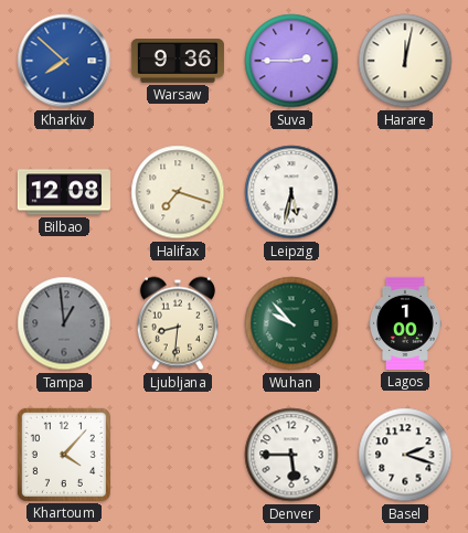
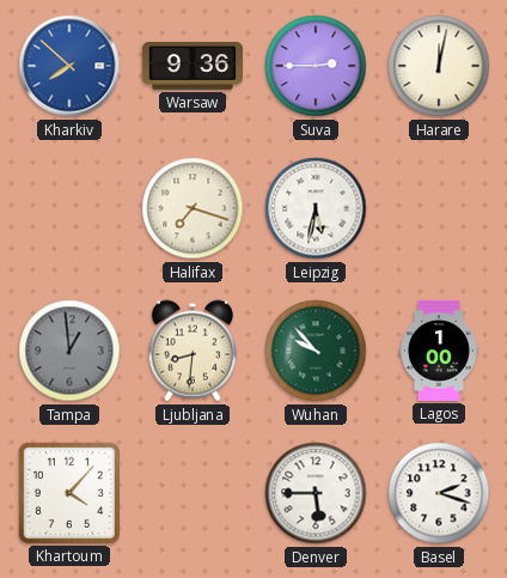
Bilbao: 12:08 -> none (64, 192)
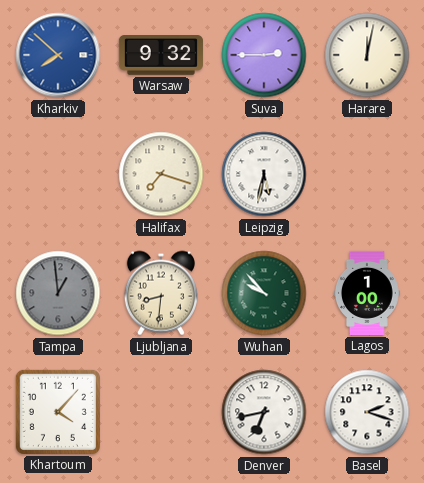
Warsaw: 9:36 -> 9:32 (161, 55)
Denver: 5:45 -> 6:43 (264, 412)
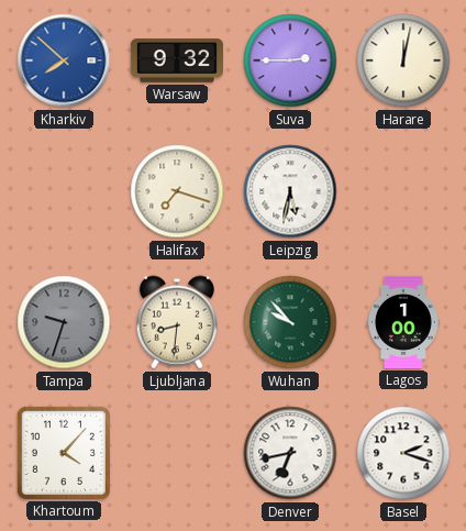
Tampa: 12:59 -> 9:33 (64, 322)
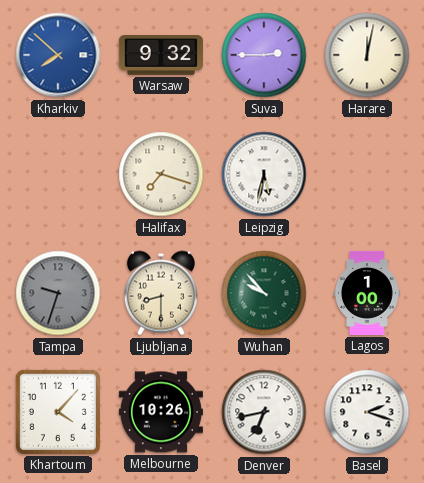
Ljubljana: 8:31 -> 8:30 (161, 293)
Melbourne: none -> 10:26 (161, 412)
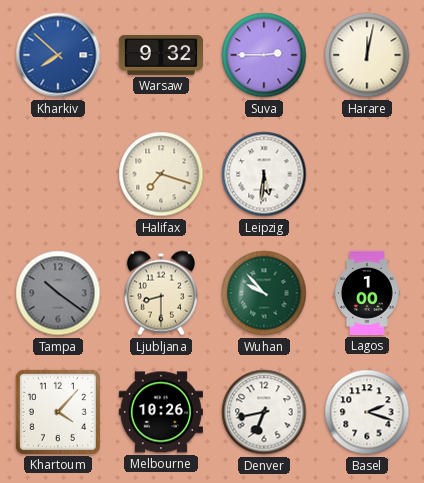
Leipzig: 5:32 -> 5:31 (264, 174)
Tampa: 9:33 -> 10:21 (58, 293)
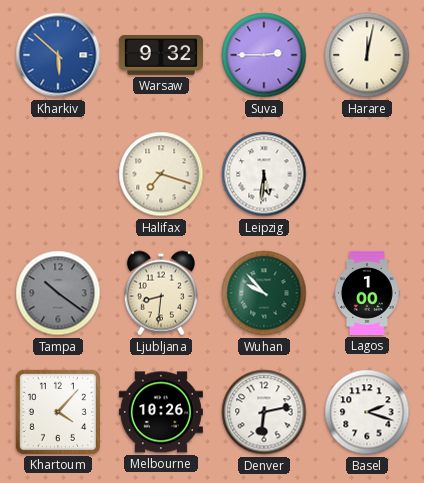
Kharkiv: 7:52 -> 5:52 (58, 55)
Ljubljana: 8:30 -> 8:31 (161, 293)
Denver: 6:43 -> 6:13 (264, 412)
